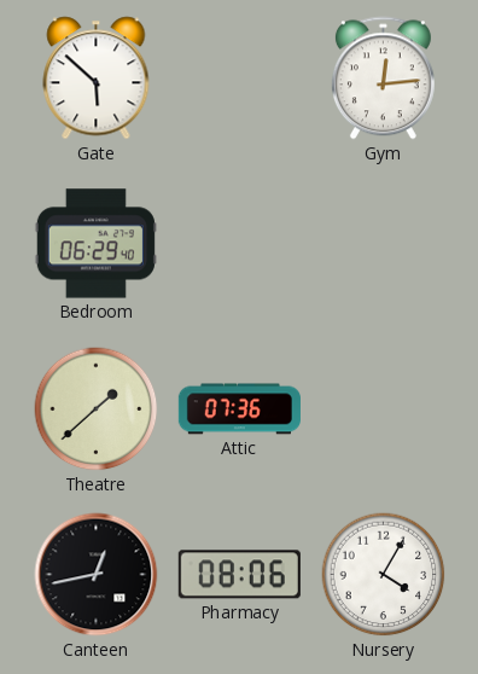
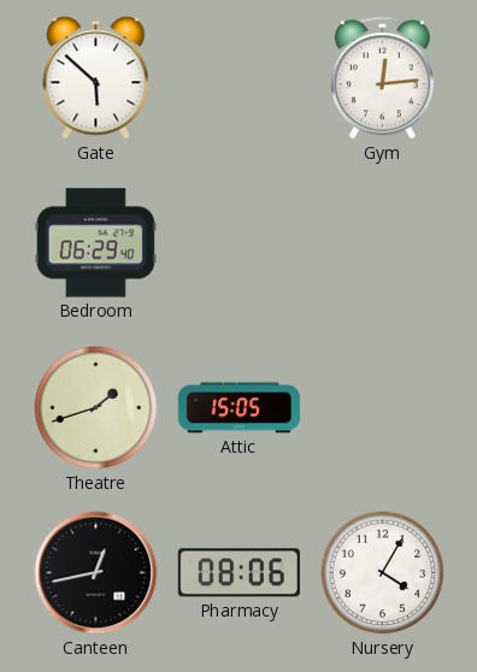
Theatre: 1:38 -> 1:42 (96, 408)
Attic: 07:36 -> 15:05 (238, 408)
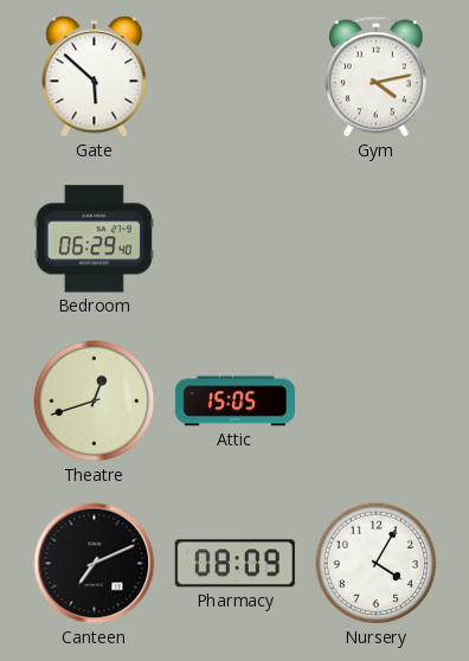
Gym: 12:14 -> 4:13 (375, 77)
Theatre: 1:42 -> 12:42 (95, 402)
Canteen: 12:43 -> 7:11 (95, 564)
Pharmacy: 08:06 -> 08:09 (234, 564)
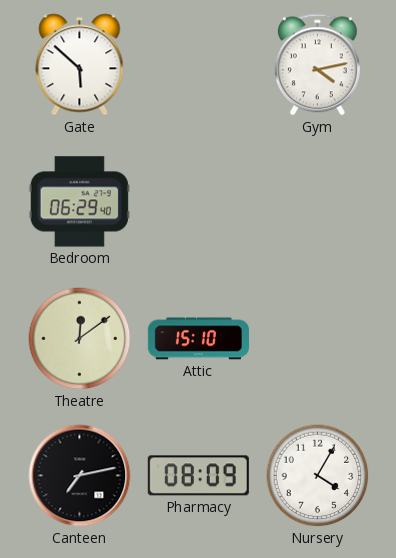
Theatre: 12:42 -> 12:09 (80, 339)
Attic: 15:05 -> 15:10 (198, 339)
Canteen: 7:11 -> 7:13 (80, 476)
